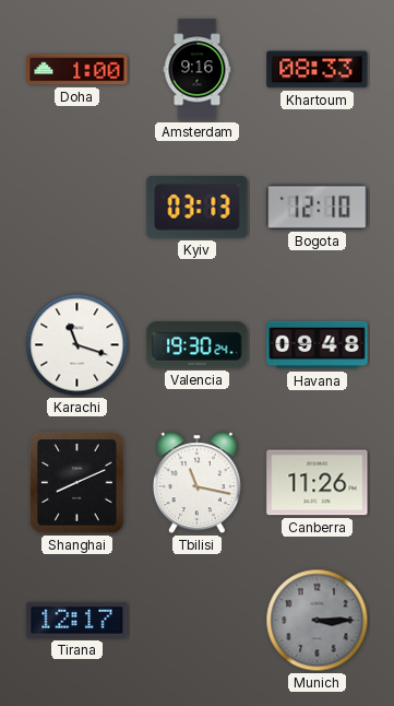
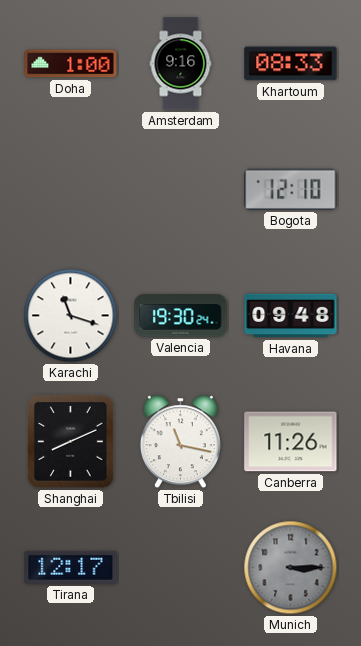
Kyiv: 03:13 -> none (198, 208)
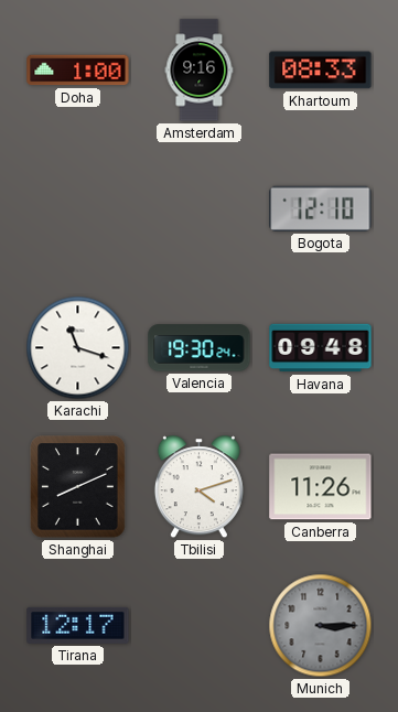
Tbilisi: 11:17 -> 4:12 (198, 487)
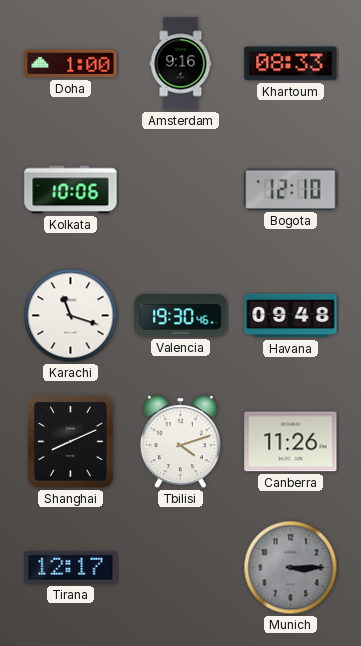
Kolkata: none -> 10:06 (71, 190)
Valencia: 19:30:24 -> 19:30:46 (181, 316)
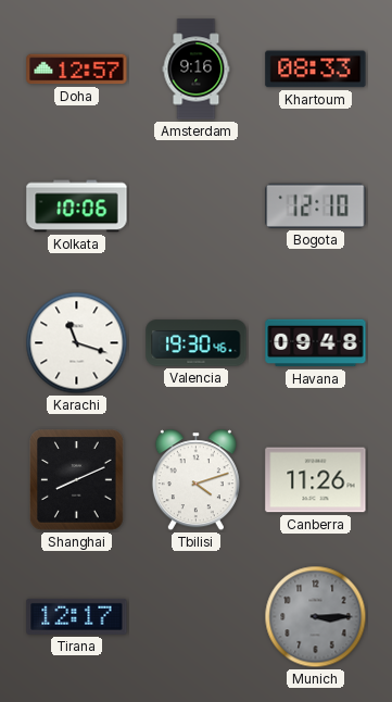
Doha: 1:00 -> 12:57 (77, 70)
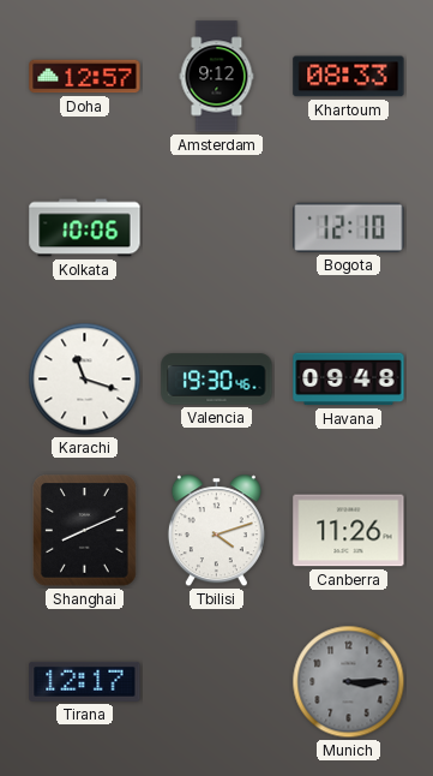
Amsterdam: 9:16 -> 9:12 (217, 77)
